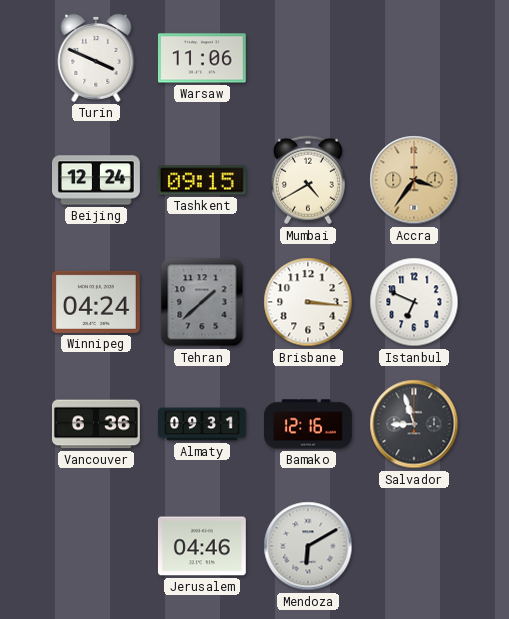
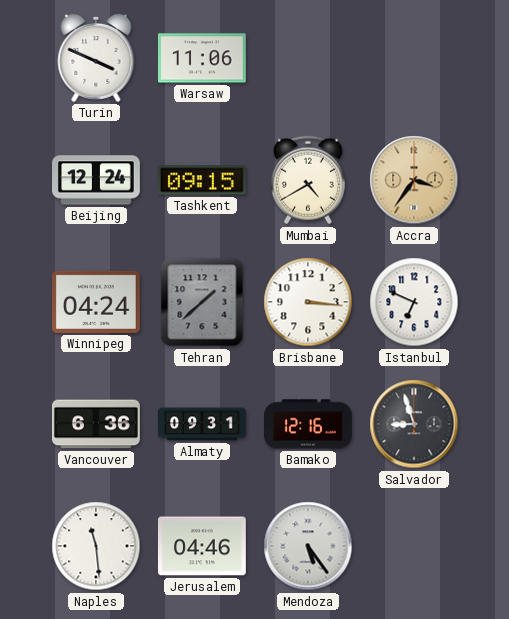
Naples: none -> 11:29 (96, 546)
Mendoza: 6:10 -> 5:24 (308, 546)
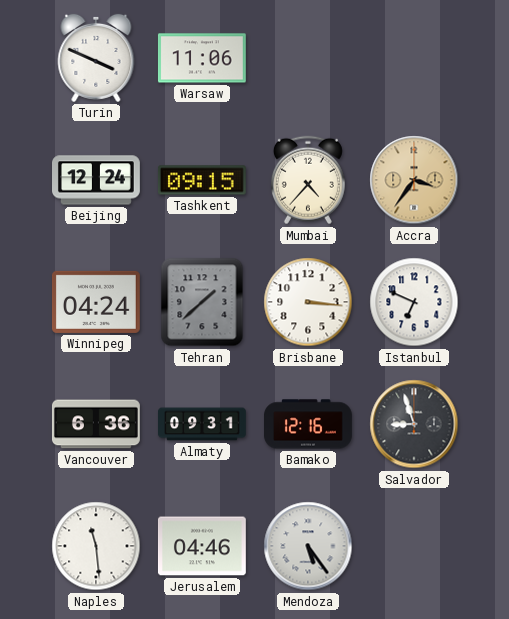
Mumbai: 4:40 -> 4:37 (308, 180)
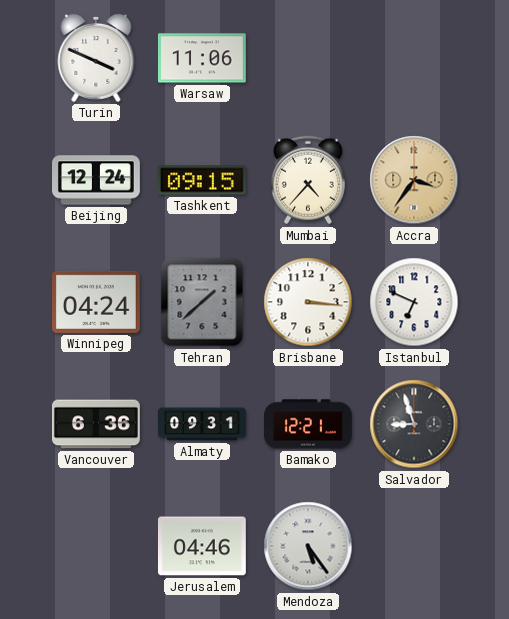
Bamako: 12:16 -> 12:21 (309, 424)
Naples: 11:29 -> none (96, 546)
